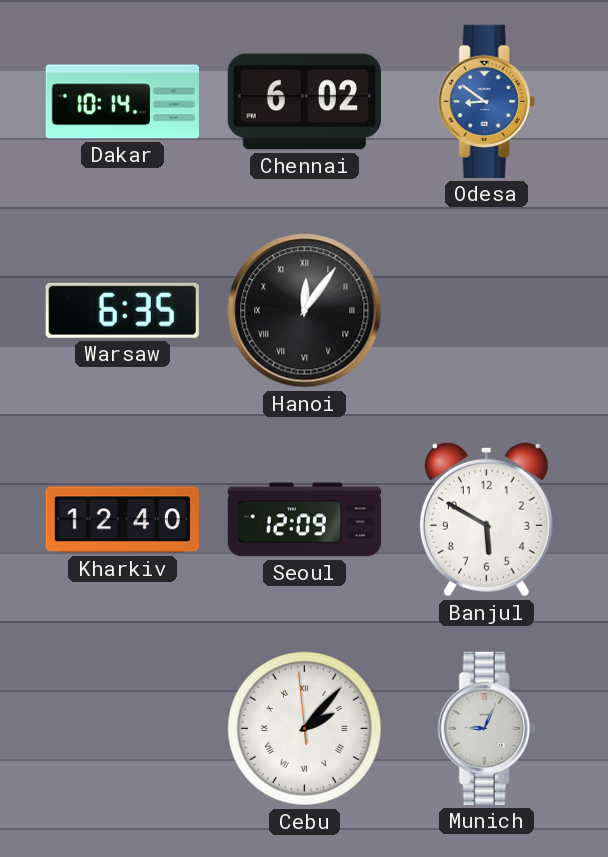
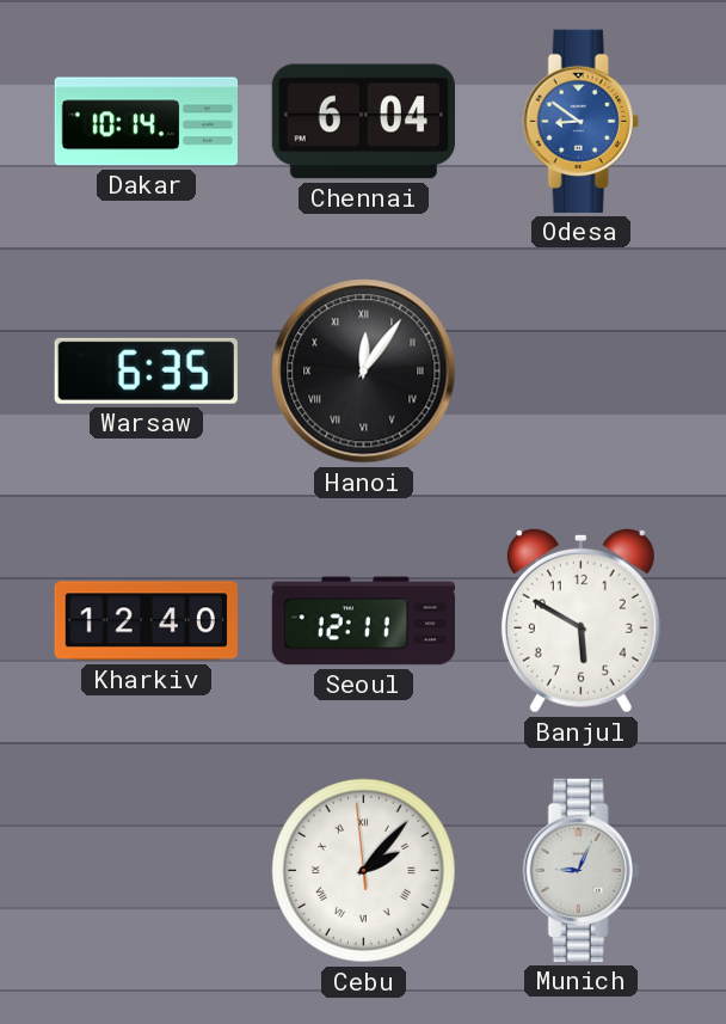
Chennai: 6:02 -> 6:04 (363, 122)
Seoul: 12:09 -> 12:11 (363, 621)
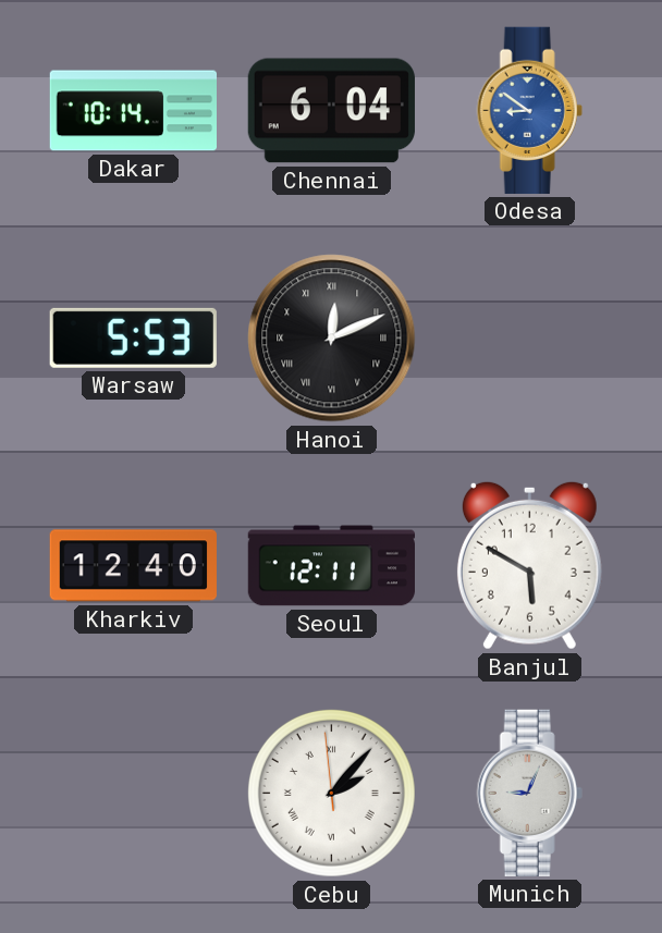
Warsaw: 6:35 -> 5:53 (133, 337)
Hanoi: 12:06 -> 12:11 (332, 339)
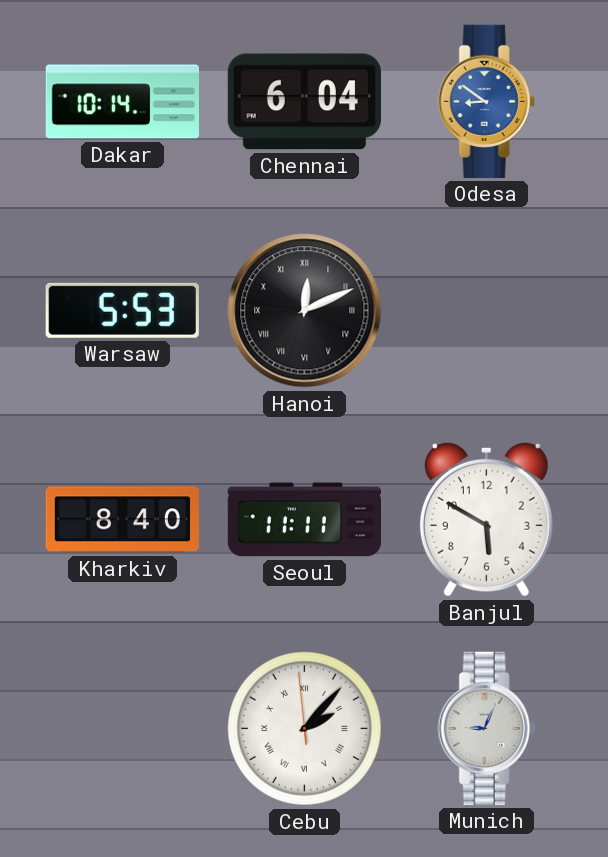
Kharkiv: 12:40 -> 8:40 (122, 520)
Seoul: 12:11 -> 11:11 (304, 520)
